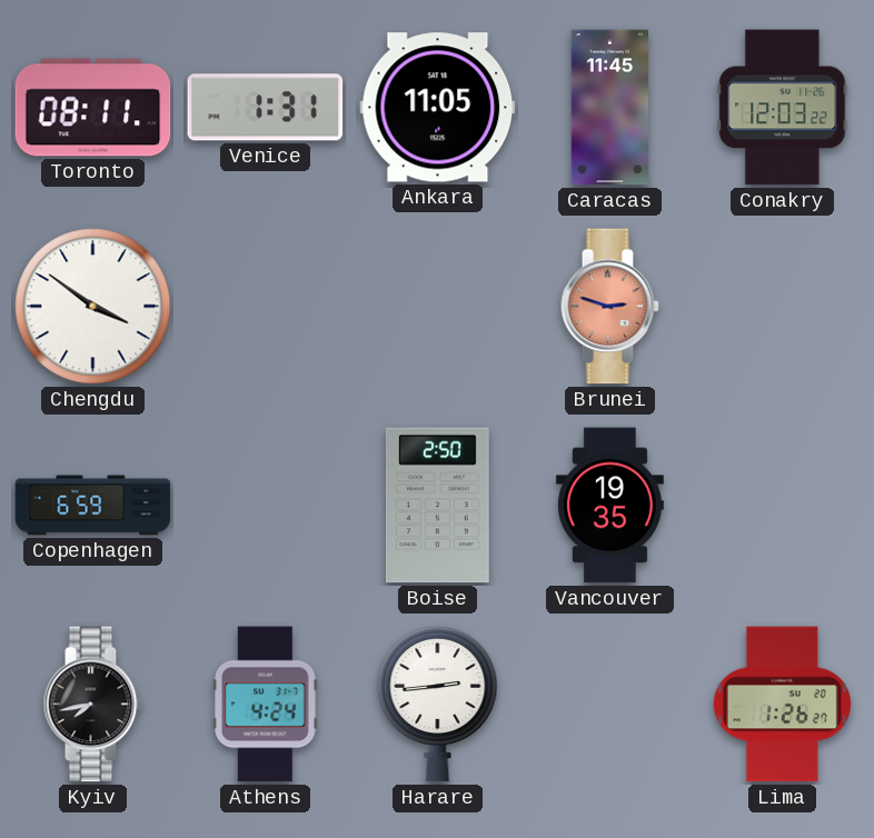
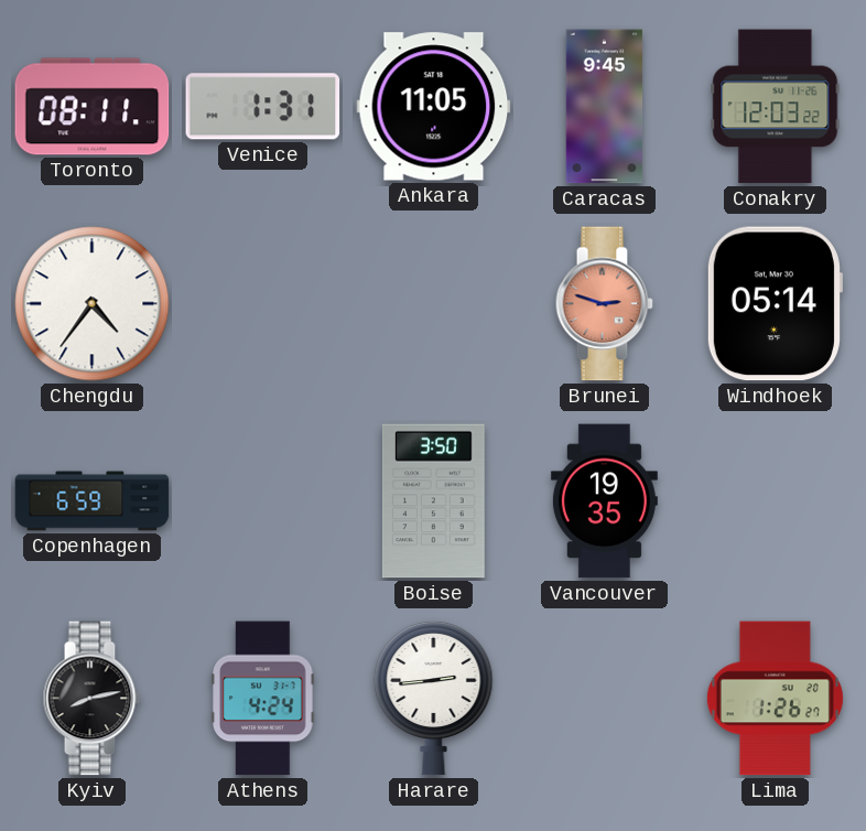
Caracas: 11:45 -> 9:45 (605, 107)
Chengdu: 3:51 -> 4:36 (93, 304)
Windhoek: none -> 05:14 (775, 304)
Boise: 2:50 -> 3:50 (433, 501)
Kyiv: 7:43 -> 8:13 (91, 699)
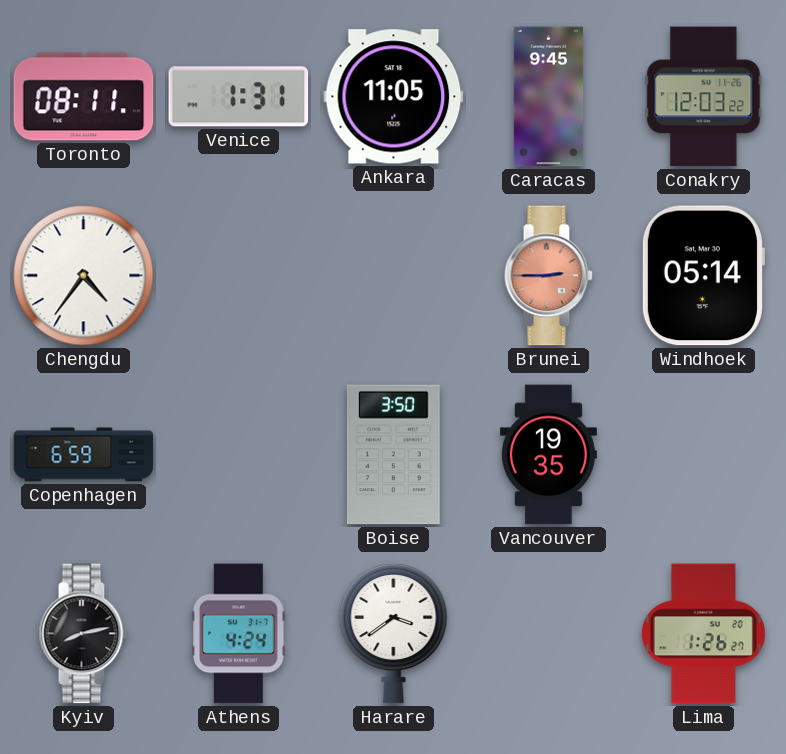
Brunei: 2:48 -> 2:45 (548, 276)
Harare: 2:44 -> 3:39 (394, 633)
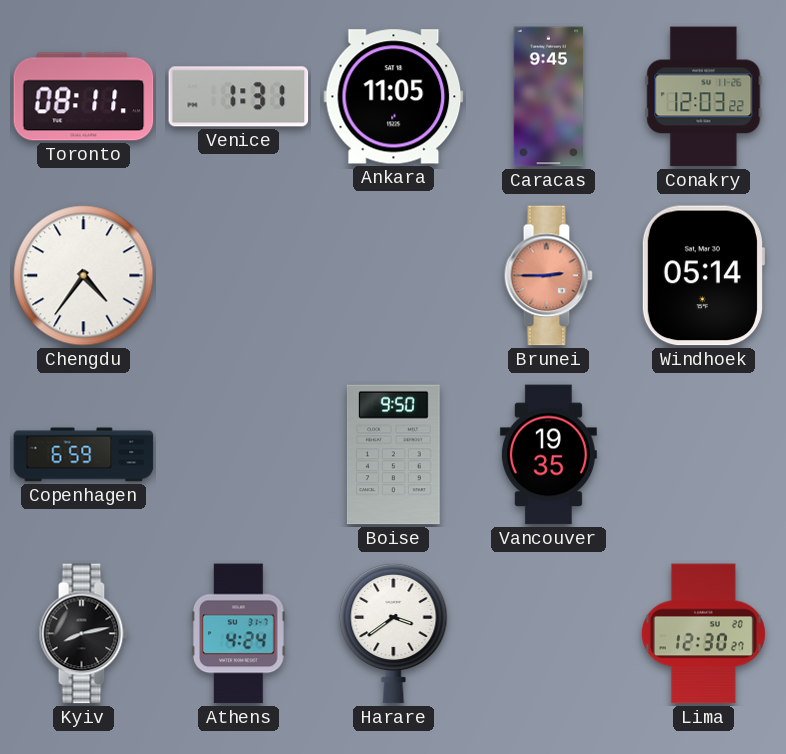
Boise: 3:50 -> 9:50 (393, 455)
Lima: 1:26 -> 12:30 (703, 634)
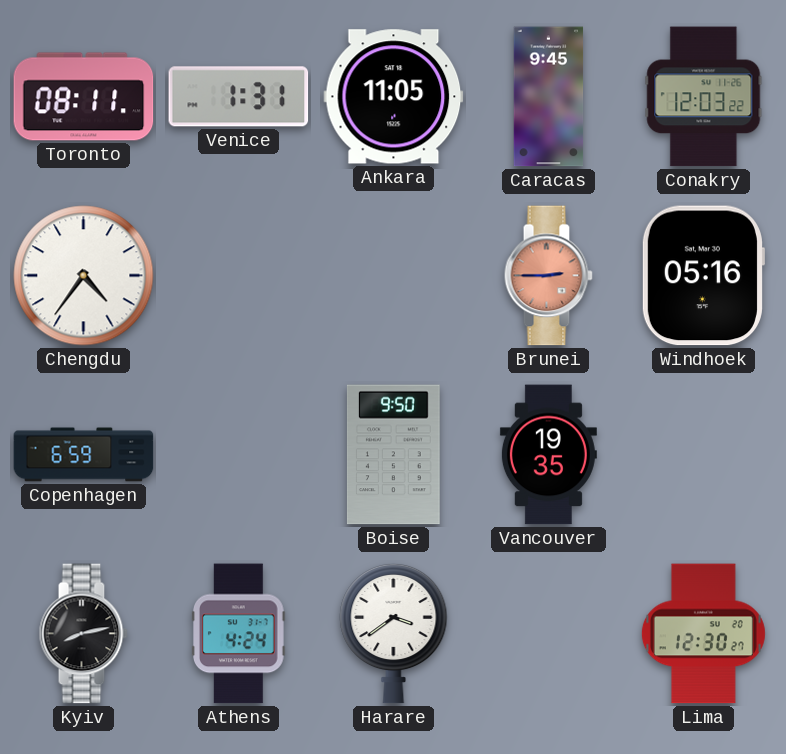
Windhoek: 05:14 -> 05:16 (703, 276)
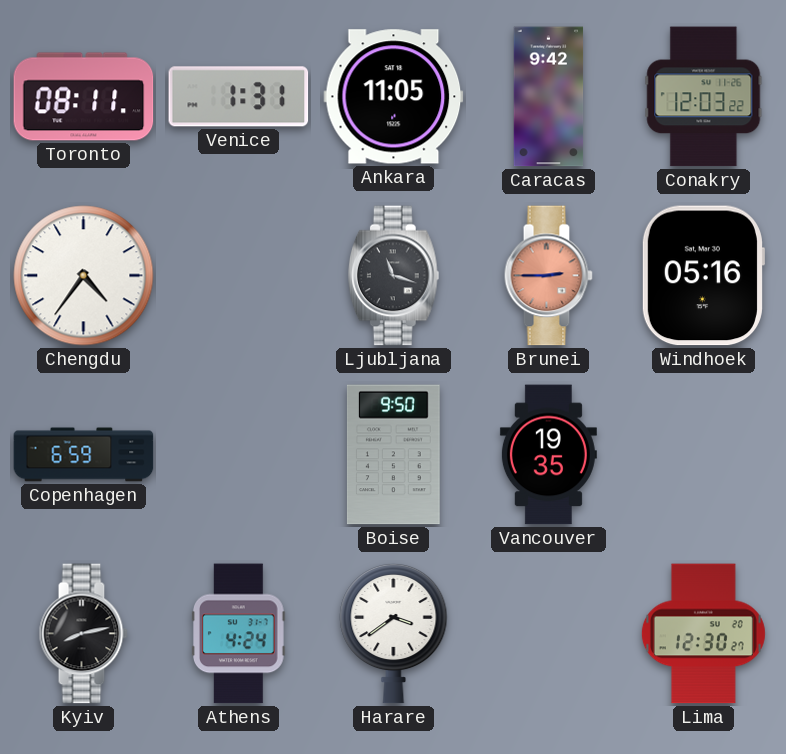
Caracas: 9:45 -> 9:42 (549, 97)
Ljubljana: none -> 11:18 (393, 276)
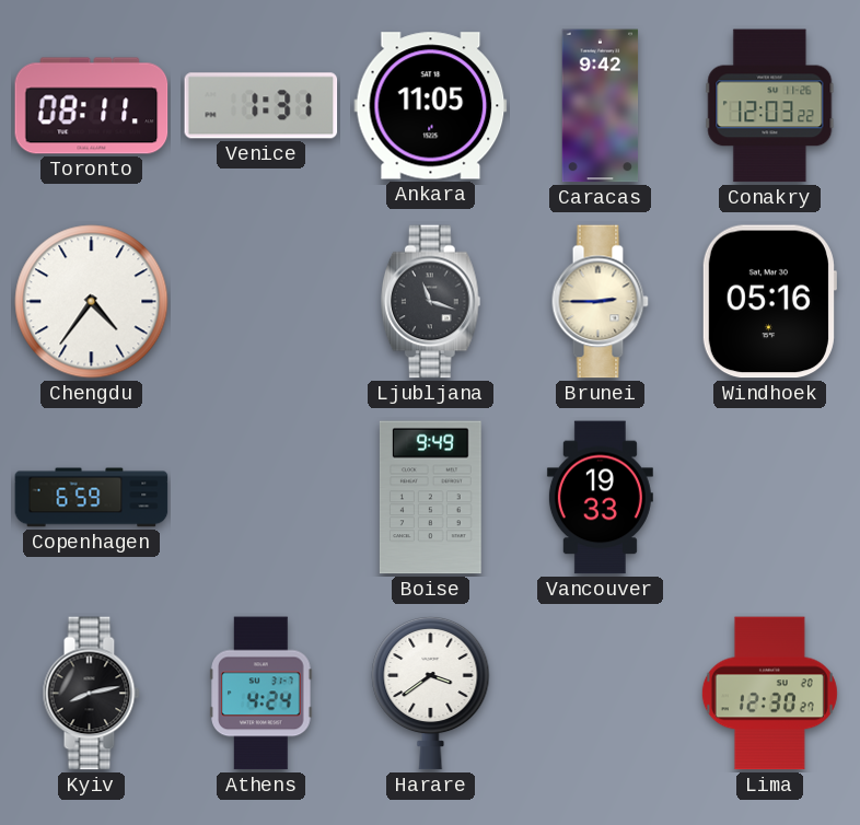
Brunei dial: salmon -> cream (600, 302)
Boise: 9:50 -> 9:49 (430, 498)
Vancouver: 19:35 -> 19:33 (600, 498)
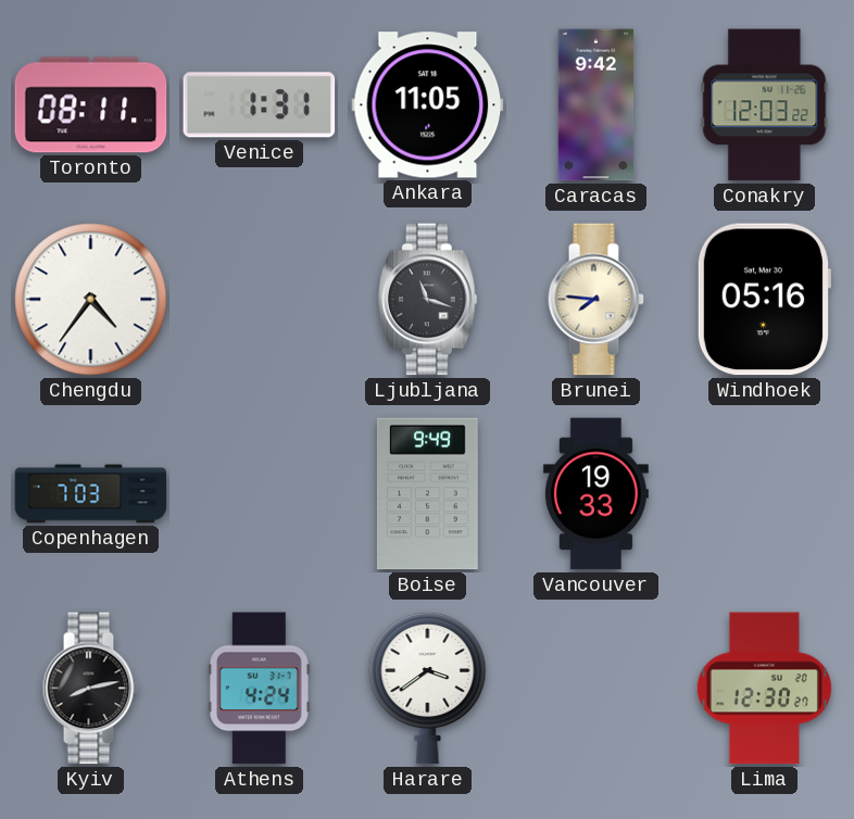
Brunei: 2:45 -> 7:46 (595, 300)
Copenhagen: 6:59 -> 7:03 (91, 494)
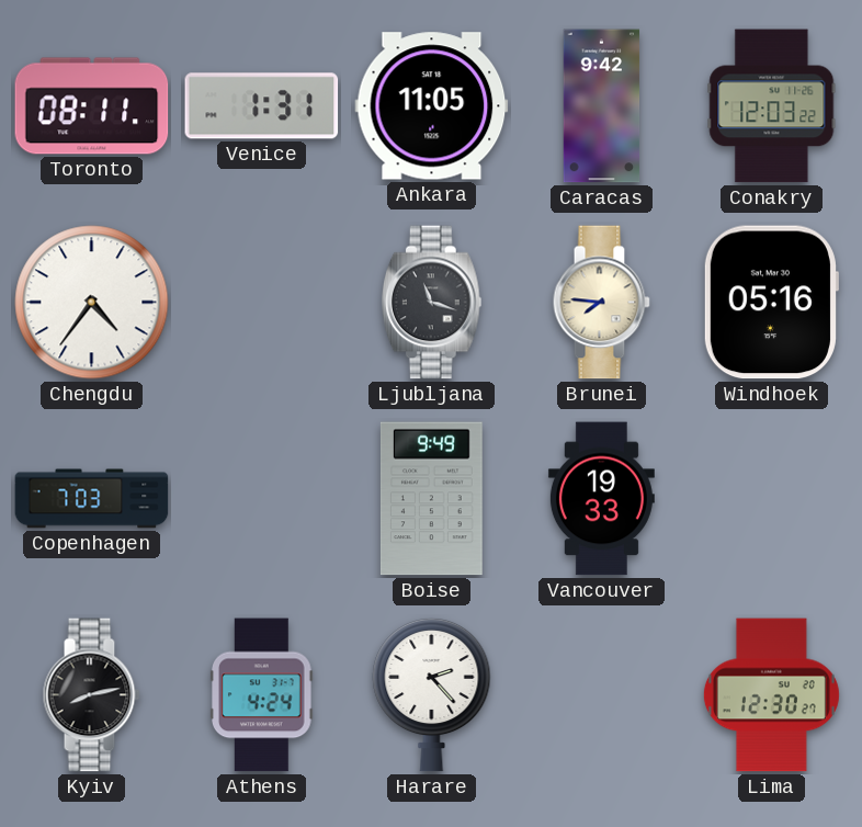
Harare: 3:39 -> 2:23 (432, 694)
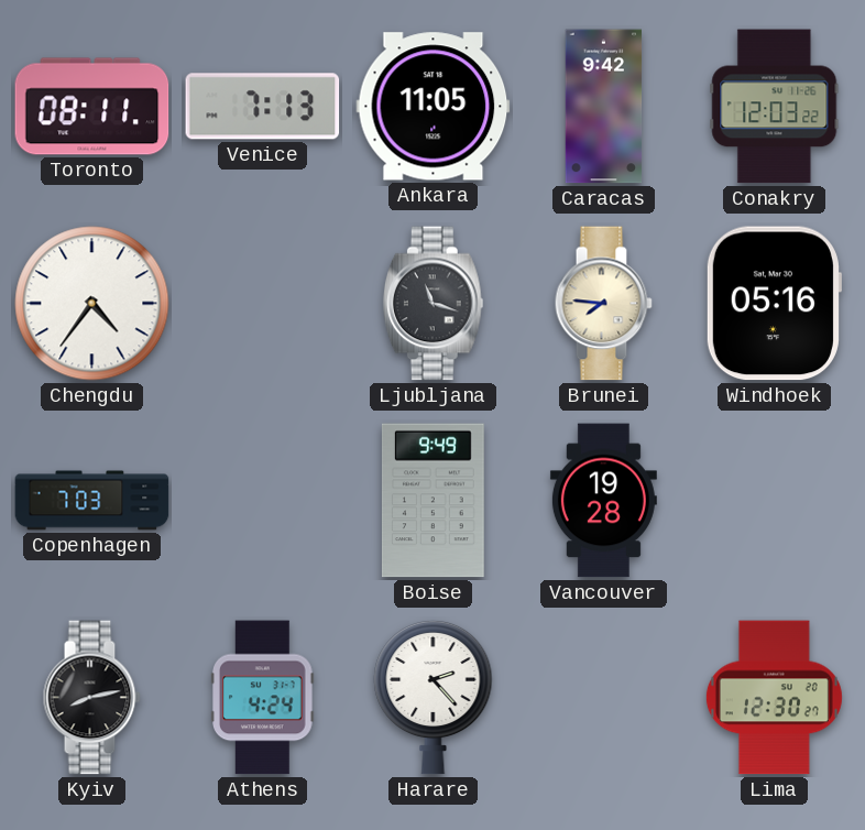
Venice: 1:31 -> 7:13 (263, 107)
Vancouver: 19:33 -> 19:28 (603, 501)
